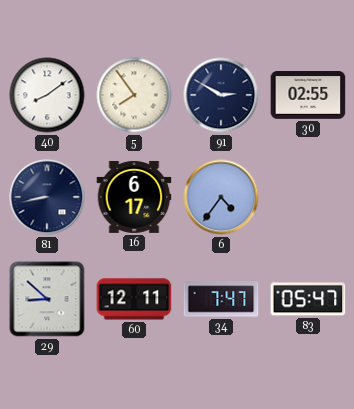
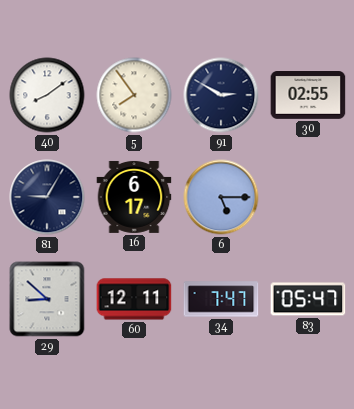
81: 8:43 -> 9:05 (47, 197)
6: 4:36 -> 5:15 (221, 197)
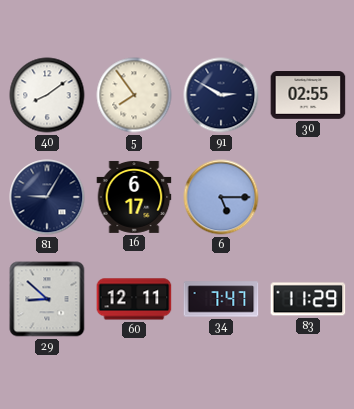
83: 05:47 -> 11:29 (308, 299)
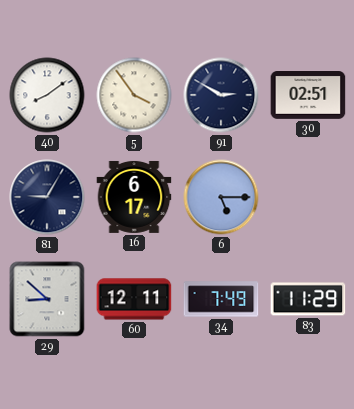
5: 7:54 -> 3:54 (134, 95)
30: 02:55 -> 02:51 (308, 96)
34: 7:47 -> 7:49 (221, 299)
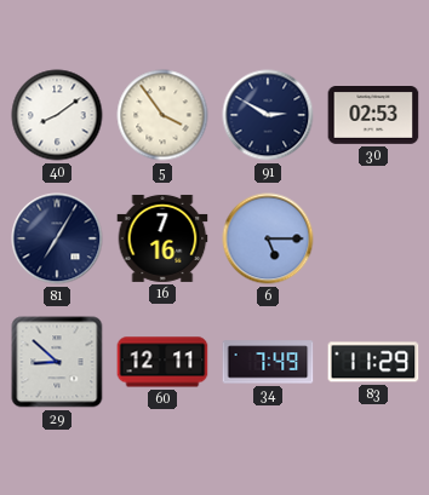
30: 02:51 -> 02:53 (373, 116)
81: 9:05 -> 7:05 (57, 238)
16: 6:17 -> 7:16 (162, 238)
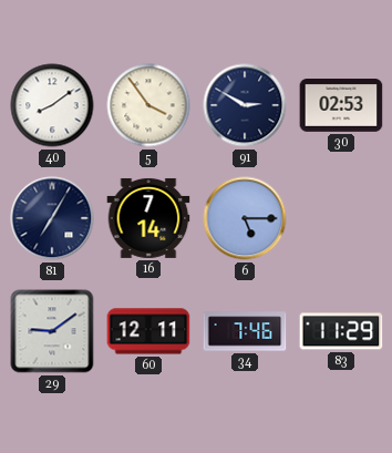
16: 7:16 -> 7:14 (148, 218)
29: 8:52 -> 9:09 (52, 331)
34: 7:49 -> 7:46 (245, 331)
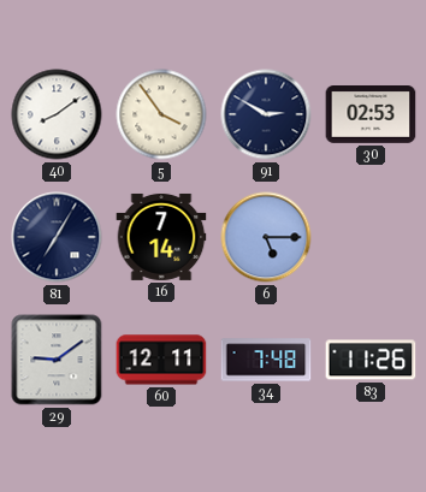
34: 7:46 -> 7:48 (266, 360)
83: 11:29 -> 11:26 (371, 360)
